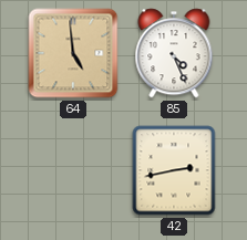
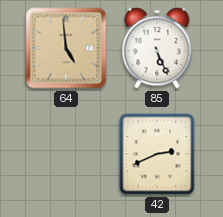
85: 4:26 -> 5:26 (157, 48)
42: 2:43 -> 2:41 (157, 154)
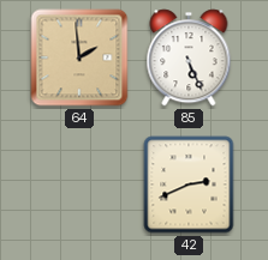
64: 4:59 -> 1:59 (79, 58)
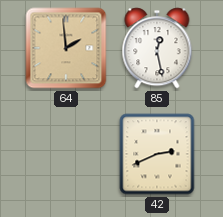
85: 5:26 -> 12:28 (157, 48)
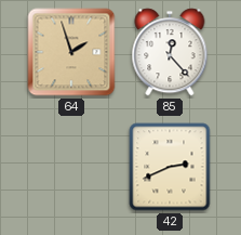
64: 1:59 -> 1:57 (71, 52)
85: 12:28 -> 12:23 (170, 52)
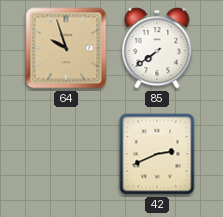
64: 1:57 -> 9:57 (66, 48)
85: 12:23 -> 7:39 (157, 48)
